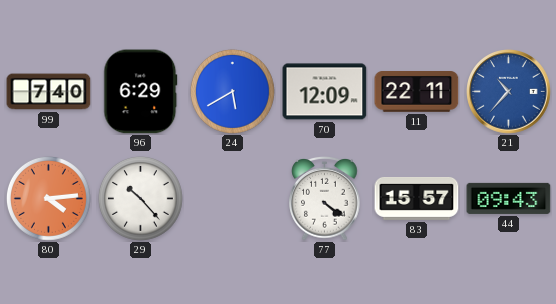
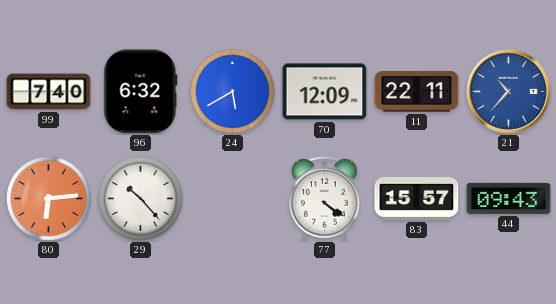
96: 6:29 -> 6:32 (141, 92)
80: 4:14 -> 6:14 (48, 198)
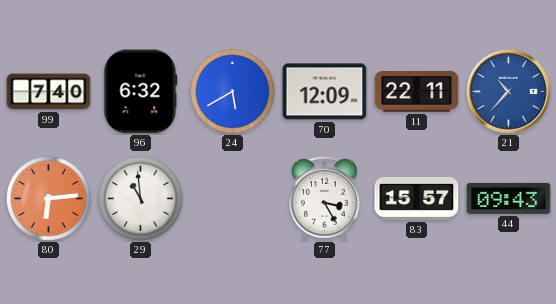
29: 10:23 -> 10:59 (140, 198)
77: 4:21 -> 3:25 (325, 199)
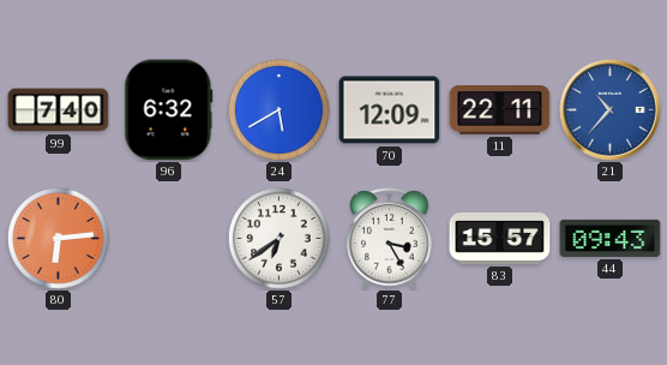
29: 10:59 -> none (140, 198)
57: none -> 6:39 (278, 238)
